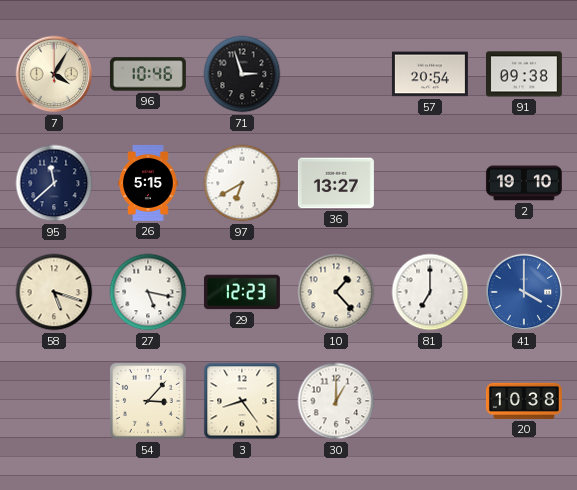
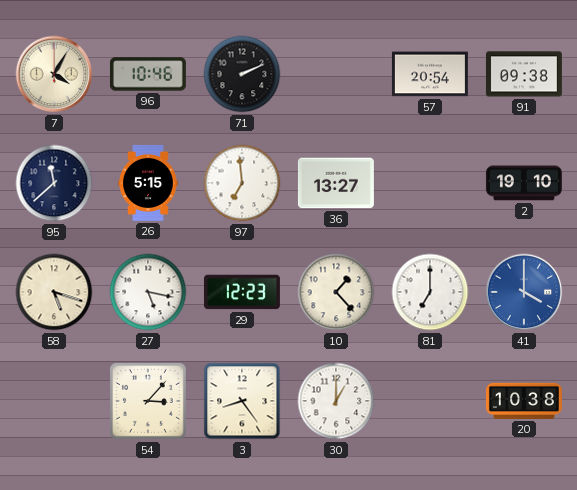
71: 2:57 -> 2:11 (242, 74)
97: 6:40 -> 6:59 (242, 183)
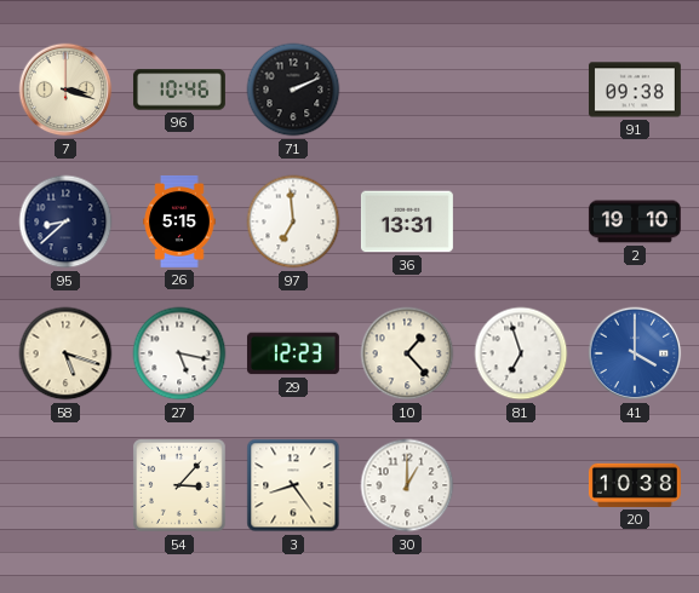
7: 4:05 -> 3:18 (65, 90)
57: 20:54 -> none (430, 74)
95: 11:38 -> 8:38 (65, 221)
36: 13:27 -> 13:31 (407, 221)
81: 7:00 -> 6:57 (521, 353)
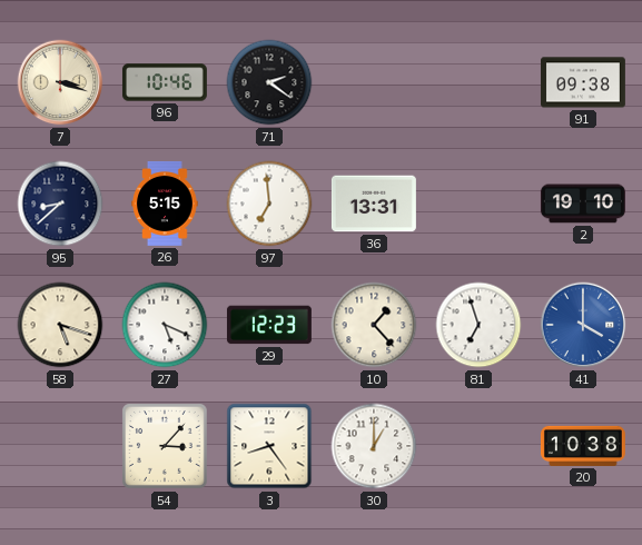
71: 2:11 -> 2:21 (269, 82)
27: 5:17 -> 5:19 (165, 325)
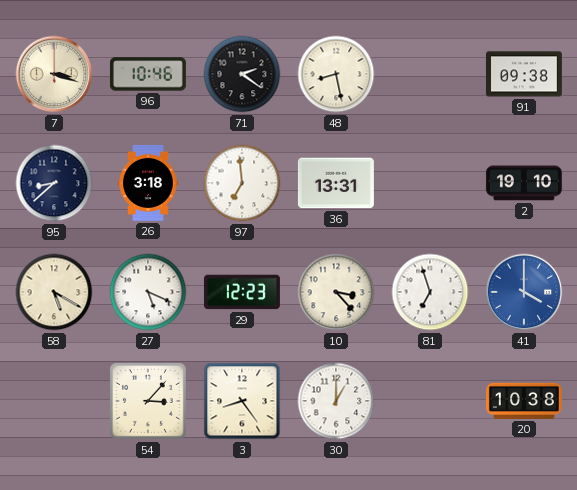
48: none -> 8:28 (336, 74)
26: 5:15 -> 3:18 (148, 183)
58: 5:18 -> 5:20 (54, 292)
10: 1:23 -> 3:23 (336, 292)
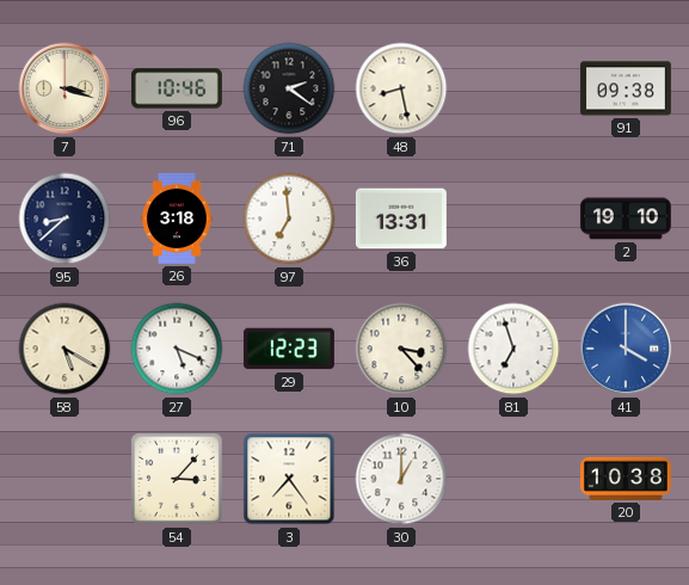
3: 8:24 -> 7:24 (289, 479)
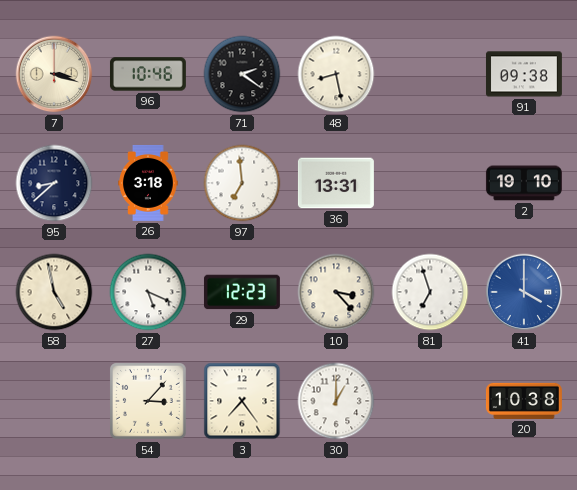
58: 5:20 -> 4:58 (54, 292)
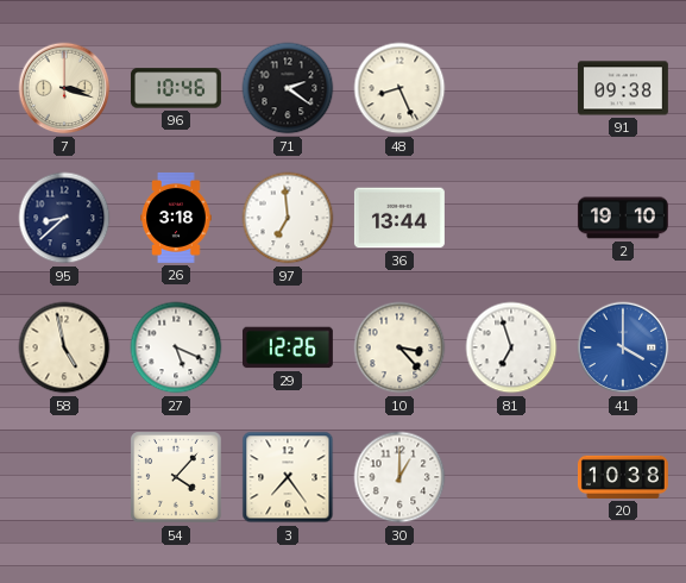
48: 8:28 -> 8:26 (399, 88)
36: 13:31 -> 13:44 (399, 218)
29: 12:23 -> 12:26 (288, 347)
54: 3:07 -> 4:07 (177, 478)
